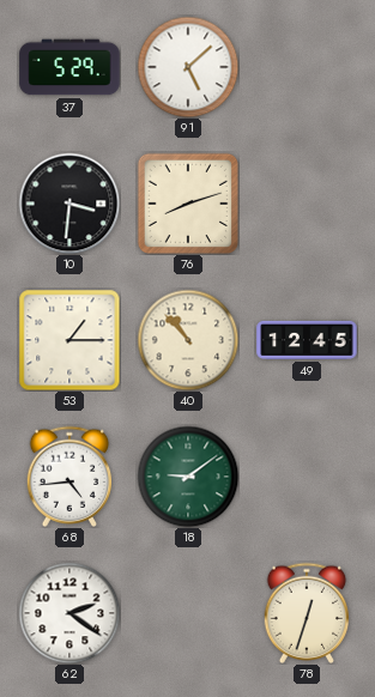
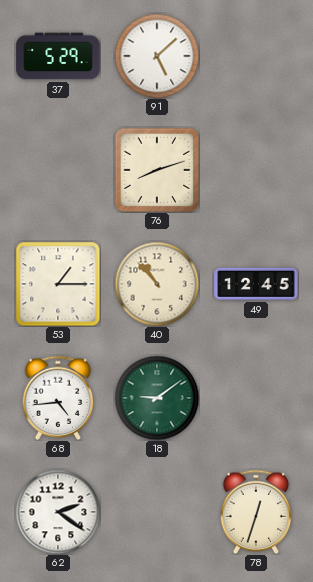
10: 3:31 -> none (69, 204)
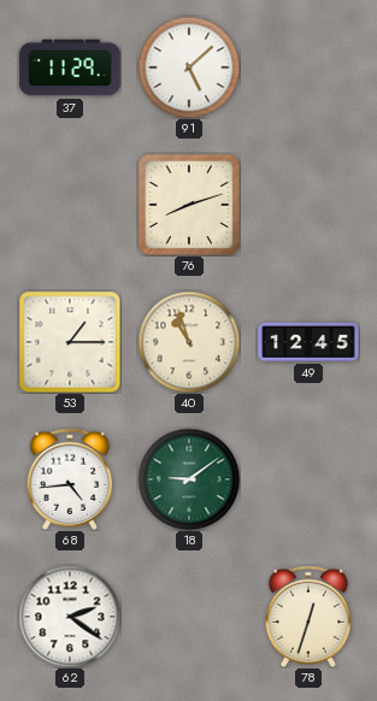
37: 5:29 -> 11:29 (70, 67)
40: 10:53 -> 10:57 (189, 342)
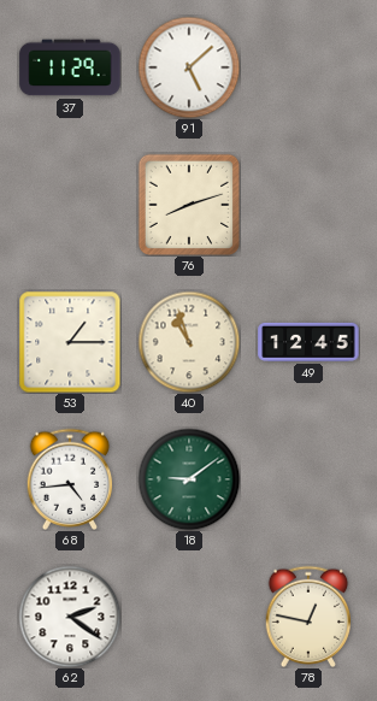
78: 12:33 -> 12:47 (308, 615)
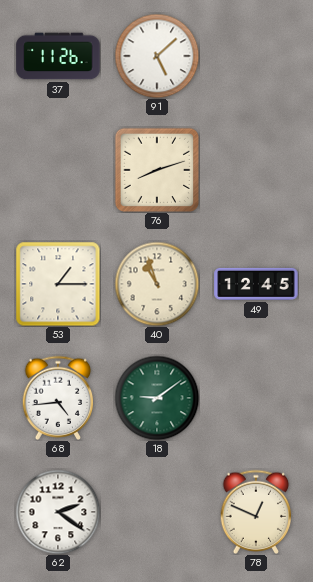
37: 11:29 -> 11:26 (58, 56)
78: 12:47 -> 12:49 (256, 511)
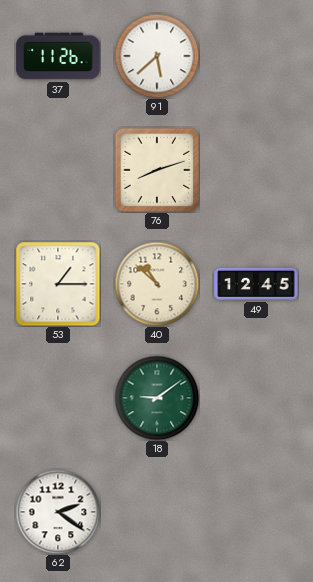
91: 5:08 -> 5:38 (157, 56)
40: 10:57 -> 10:52 (157, 284)
68: 4:44 -> none (58, 397)
78: 12:49 -> none (256, 511)
